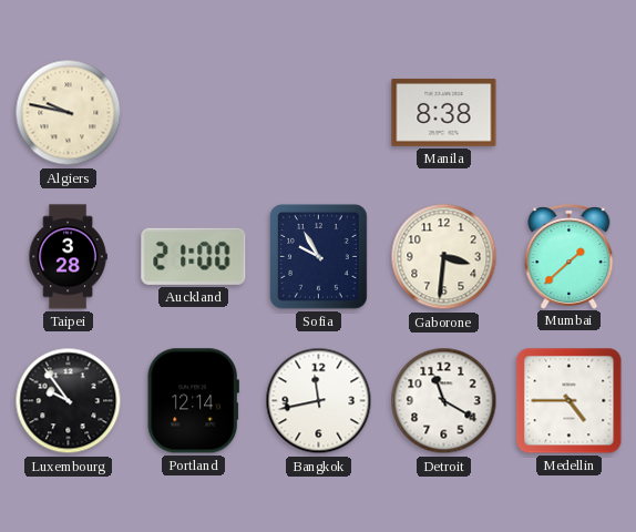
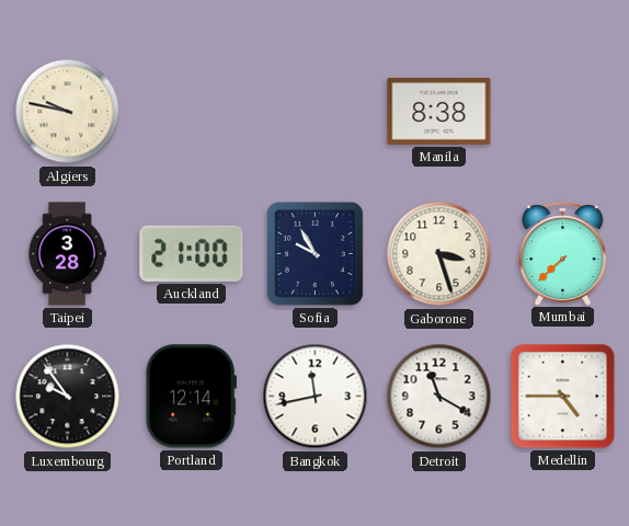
Gaborone: 3:31 -> 3:27 (439, 254)
Mumbai: 1:38 -> 7:38 (563, 253)
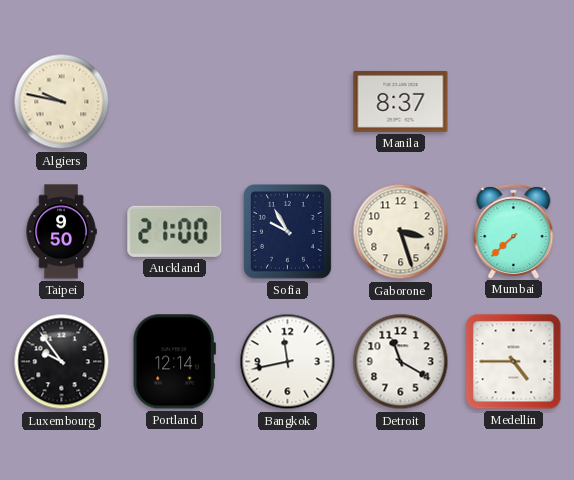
Manila: 8:38 -> 8:37 (401, 101)
Taipei: 3:28 -> 9:50 (61, 232)
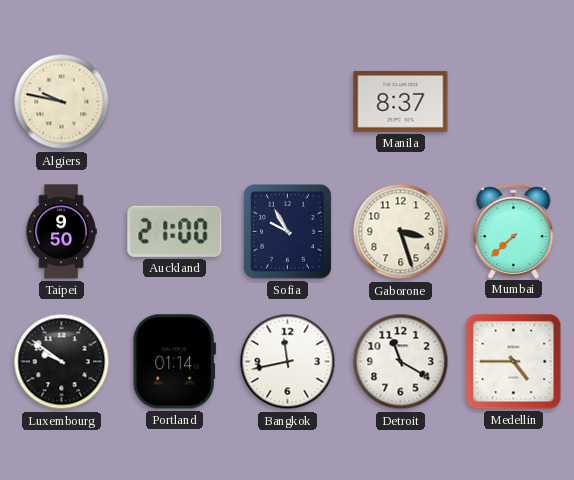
Luxembourg: 9:54 -> 9:51 (62, 362)
Portland: 12:14 -> 01:14 (174, 362)
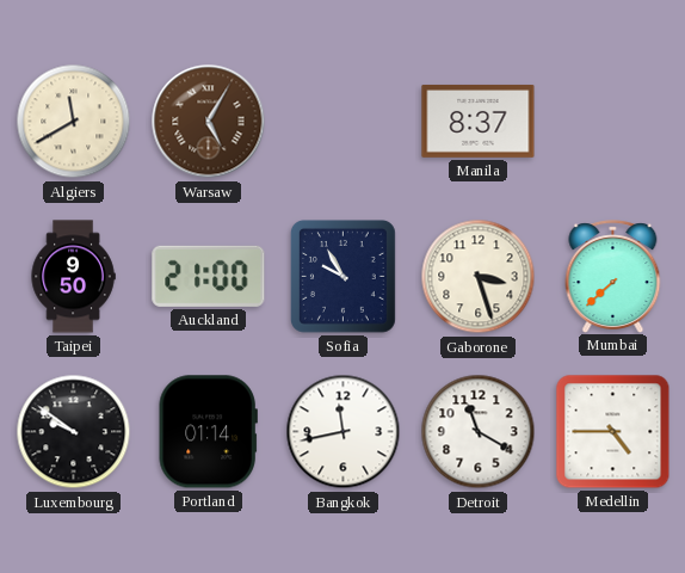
Algiers: 9:47 -> 11:40 (74, 122)
Warsaw: none -> 5:05 (209, 122)
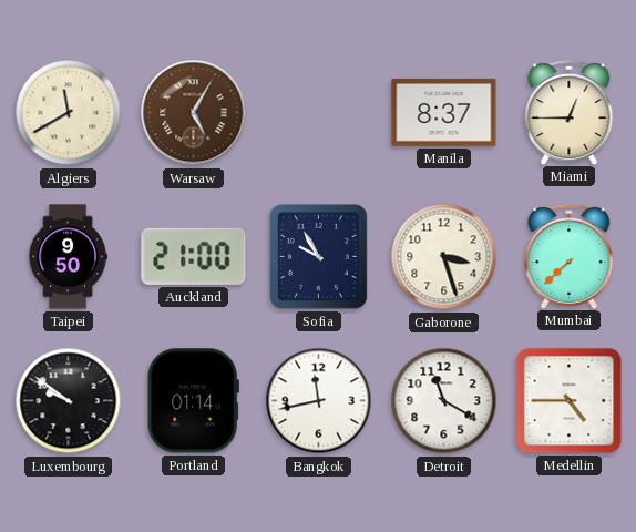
Miami: none -> 12:45 (570, 112)
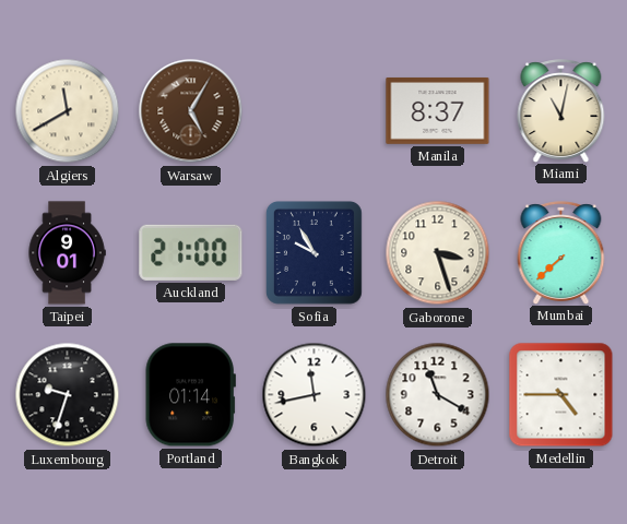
Miami: 12:45 -> 11:02 (561, 110)
Taipei: 9:50 -> 9:01 (67, 253)
Luxembourg: 9:51 -> 9:33 (68, 395)
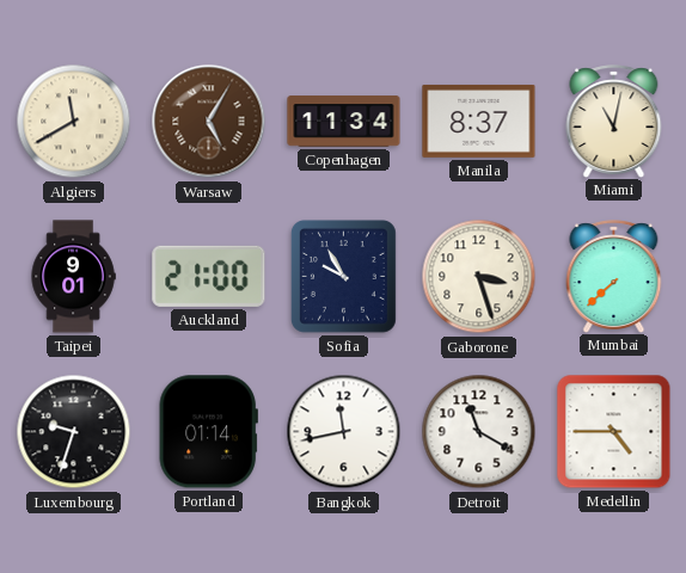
Copenhagen: none -> 11:34 (344, 122)
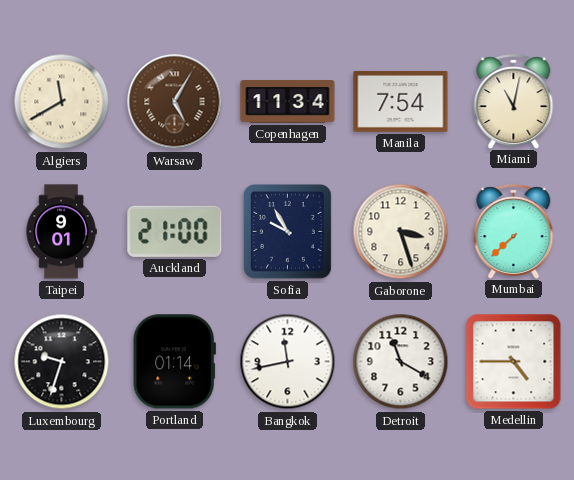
Manila: 8:37 -> 7:54 (401, 101)
